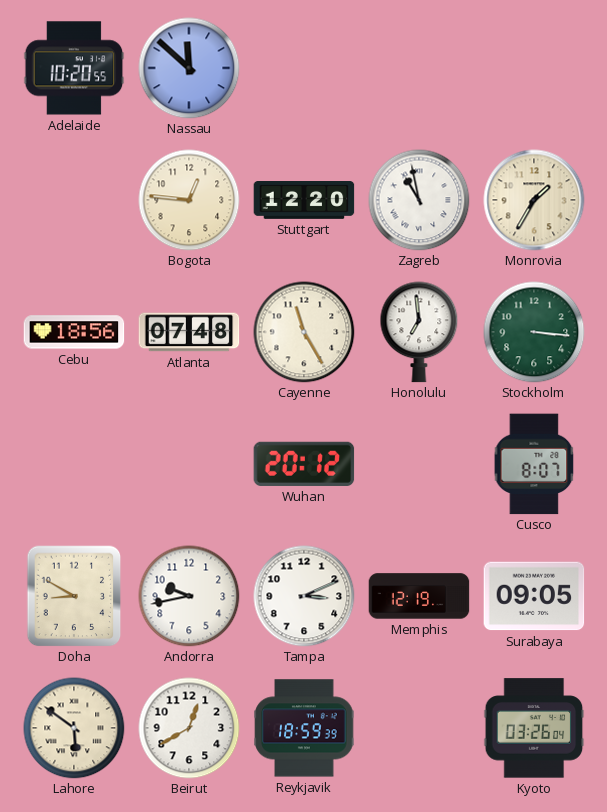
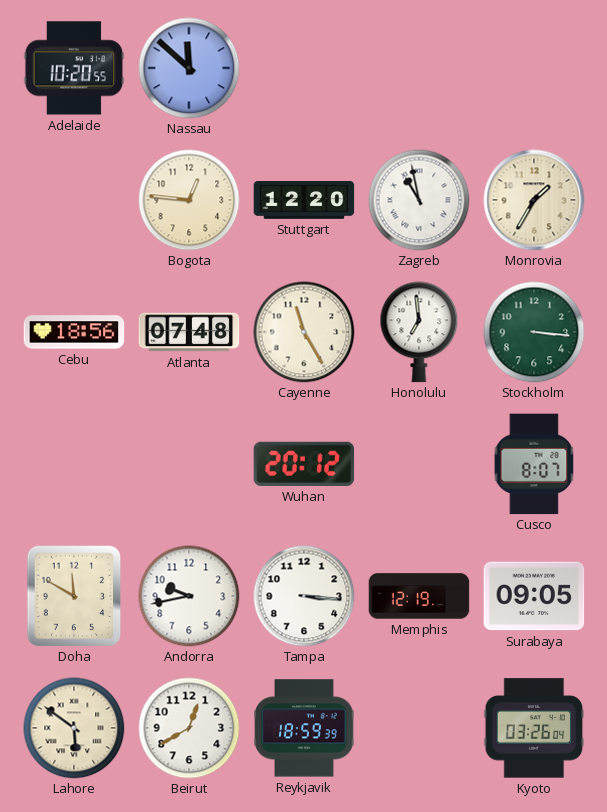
Doha: 8:50 -> 11:50 (74, 596)
Tampa: 3:11 -> 3:16 (304, 596)
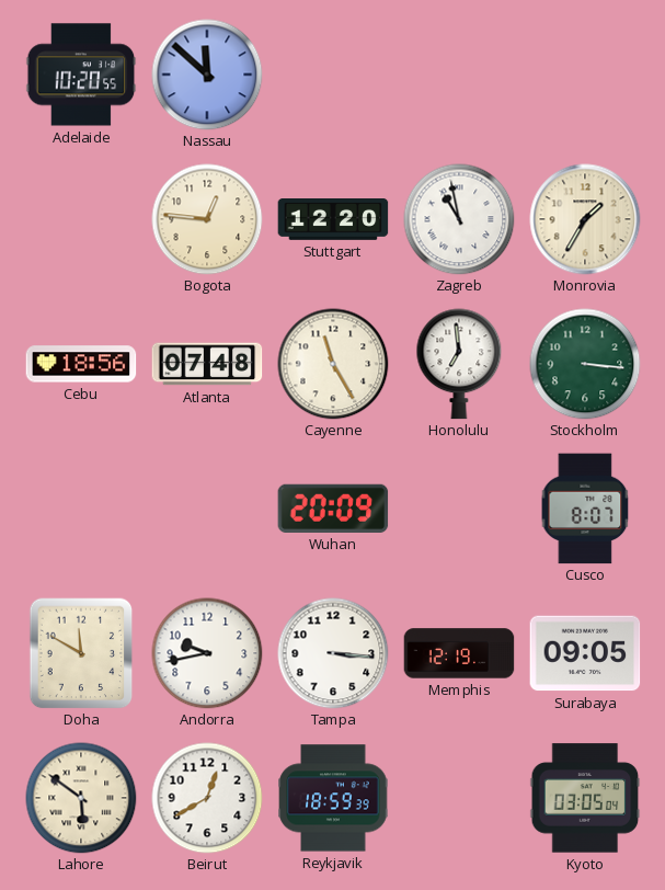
Wuhan: 20:12 -> 20:09 (333, 509)
Kyoto: 03:26 -> 03:05 (585, 798)
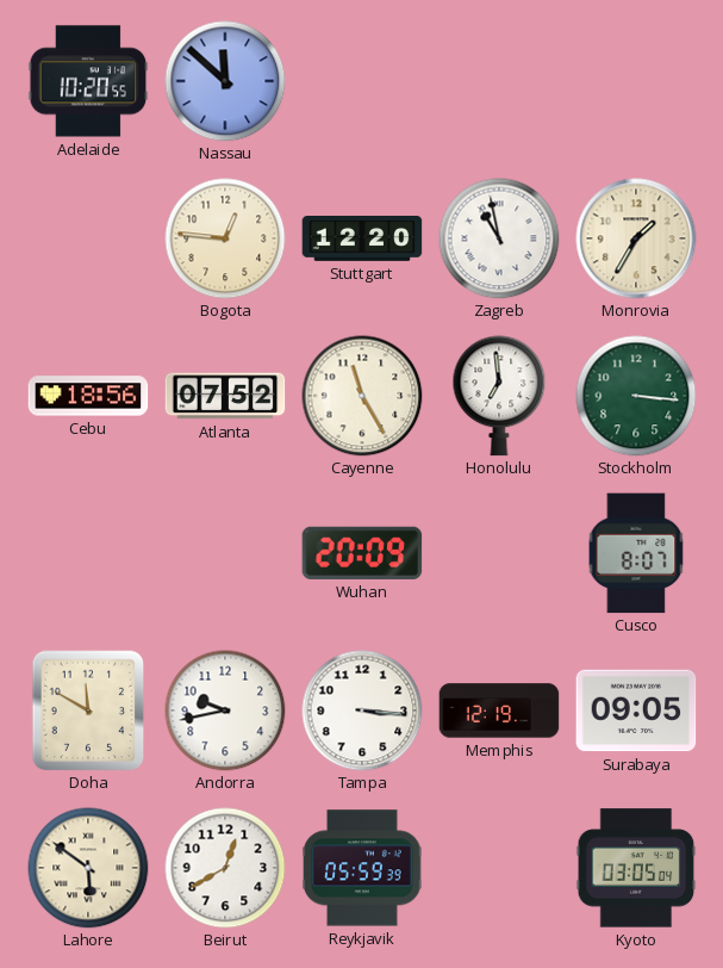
Atlanta: 07:48 -> 07:52 (225, 396)
Reykjavik: 18:59 -> 05:59 (362, 868)
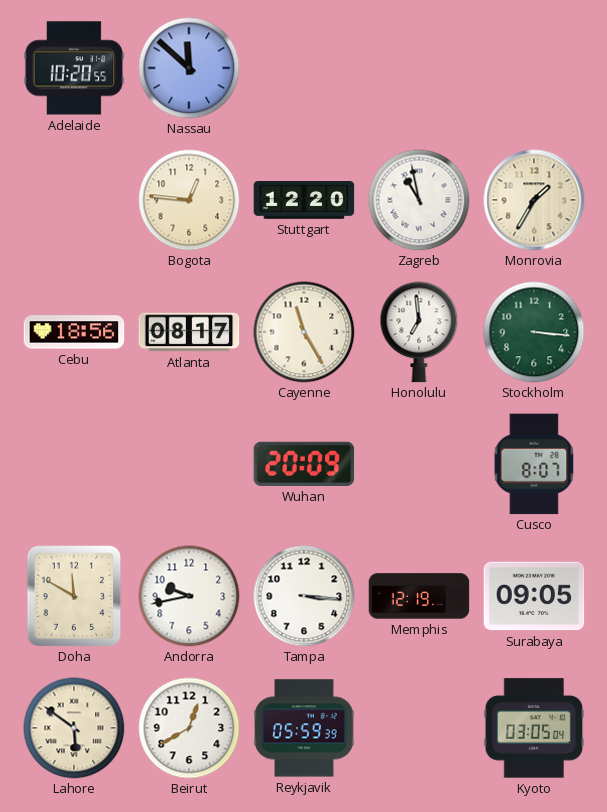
Atlanta: 07:52 -> 08:17 (189, 332)
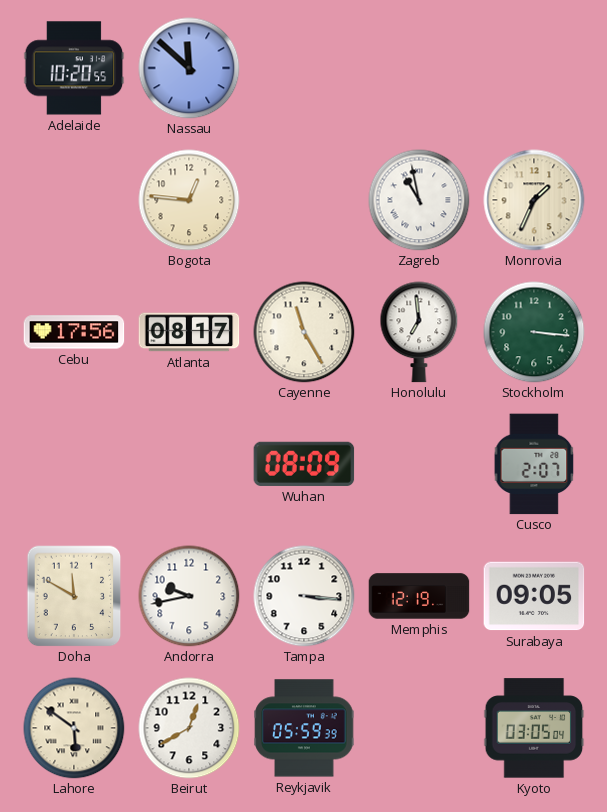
Stuttgart: 12:20 -> none (304, 201)
Monrovia: 1:35 -> 1:34 (534, 200)
Cebu: 18:56 -> 17:56 (74, 332)
Wuhan: 20:09 -> 08:09 (304, 464)
Cusco: 8:07 -> 2:07 (534, 464)
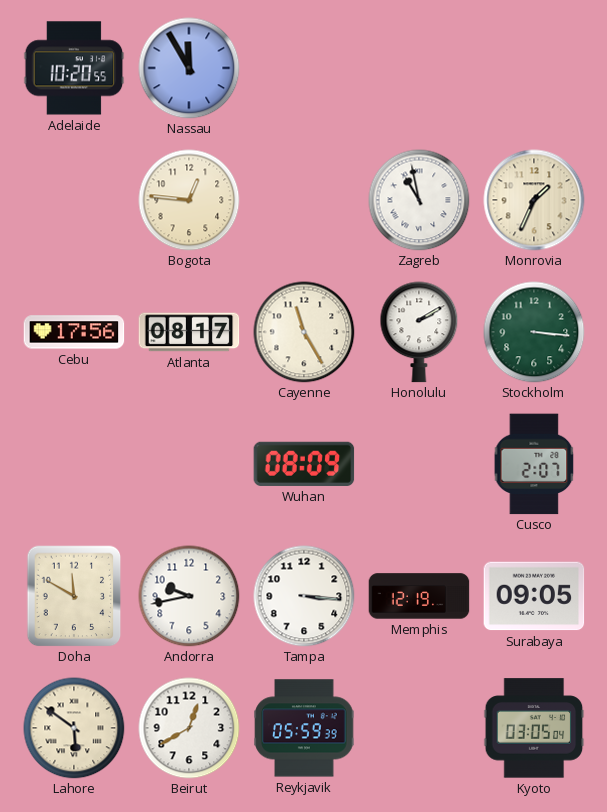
Nassau: 11:52 -> 11:55 (189, 68)
Honolulu: 6:59 -> 2:10 (419, 332)
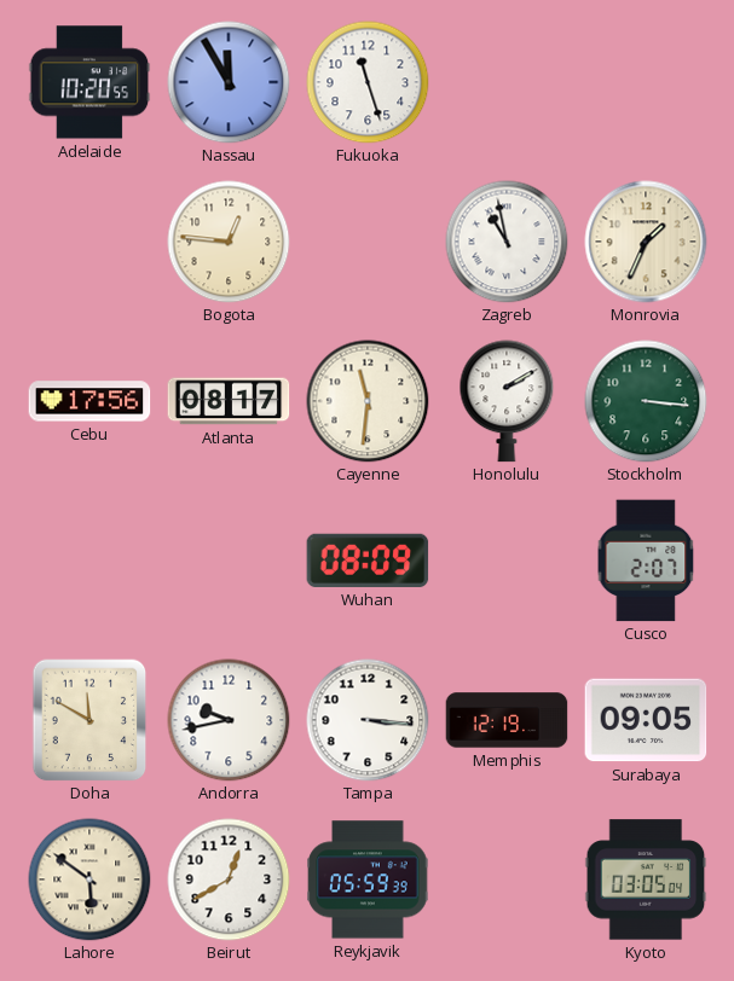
Fukuoka: none -> 11:27 (368, 82)
Cayenne: 11:25 -> 11:31 (368, 401)
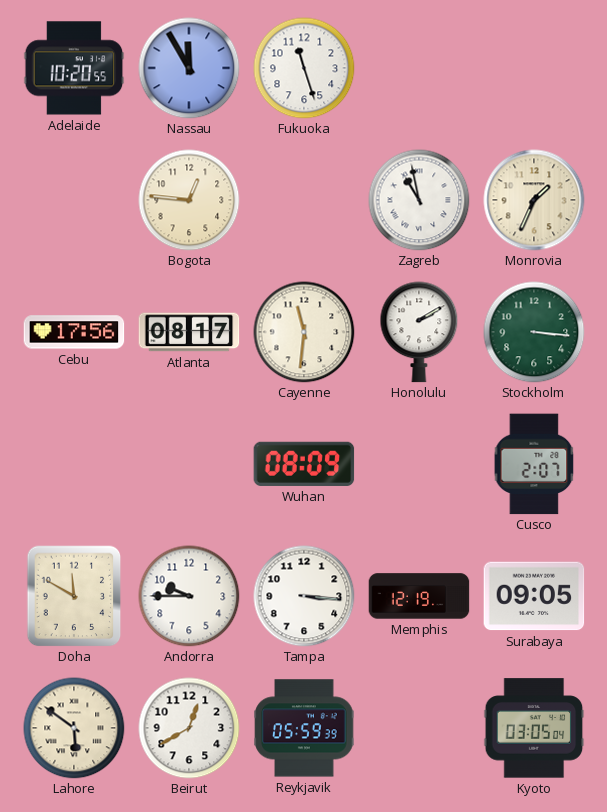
Andorra: 9:43 -> 9:45 (189, 596)
